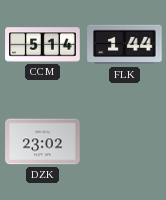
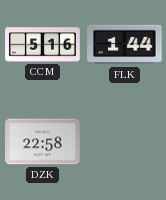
CCM: 5:14 -> 5:16 (43, 45)
DZK: 23:02 -> 22:58 (43, 142)
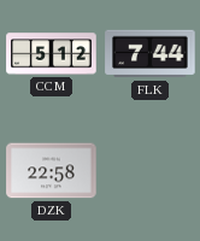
CCM: 5:16 -> 5:12 (52, 54)
FLK: 1:44 -> 7:44 (151, 54)
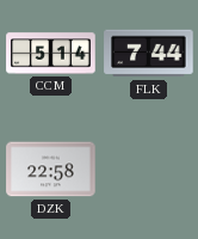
CCM: 5:12 -> 5:14 (51, 54)
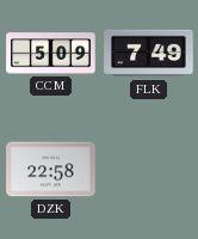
CCM: 5:14 -> 5:09 (51, 54)
FLK: 7:44 -> 7:49 (149, 54)
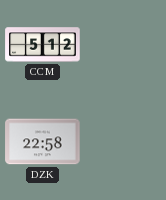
CCM: 5:09 -> 5:12 (43, 45)
FLK: 7:49 -> none (149, 54)
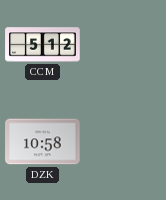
DZK: 22:58 -> 10:58 (43, 142)
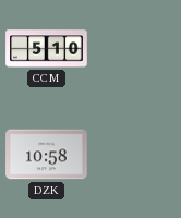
CCM: 5:12 -> 5:10 (47, 49)
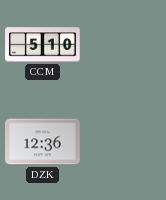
DZK: 10:58 -> 12:36 (43, 142)
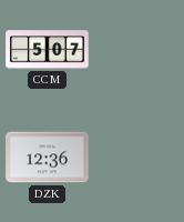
CCM: 5:10 -> 5:07 (48, 50)
